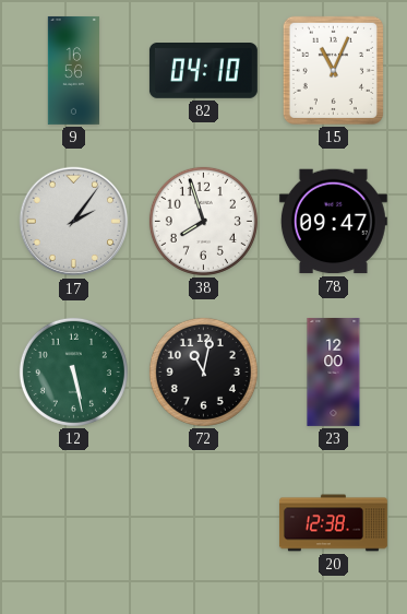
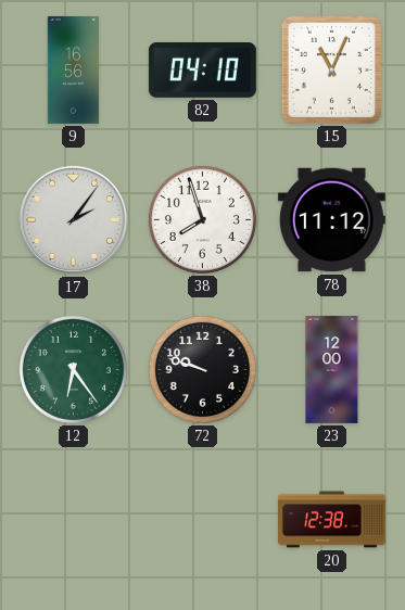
78: 09:47 -> 11:12 (331, 220)
12: 5:28 -> 6:24 (73, 369)
72: 11:02 -> 9:48 (202, 369)
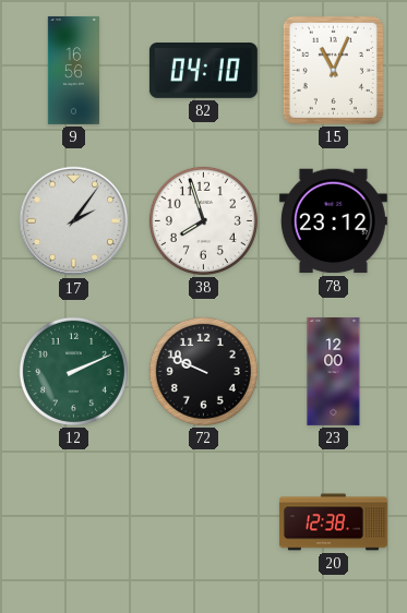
78: 11:12 -> 23:12 (333, 221)
12: 6:24 -> 2:11 (73, 371)
72: 9:48 -> 9:49 (203, 371)
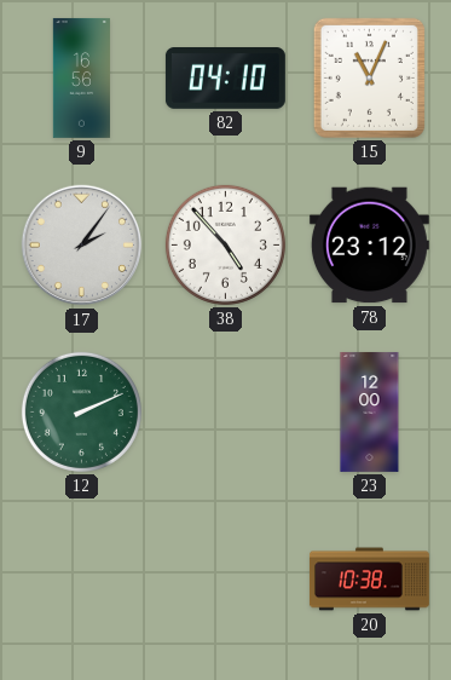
38: 7:57 -> 4:53 (225, 244)
72: 9:49 -> none (203, 371)
20: 12:38 -> 10:38 (369, 580)
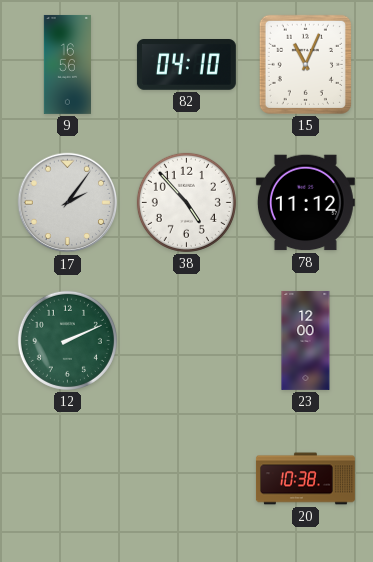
78: 23:12 -> 11:12 (305, 203)
